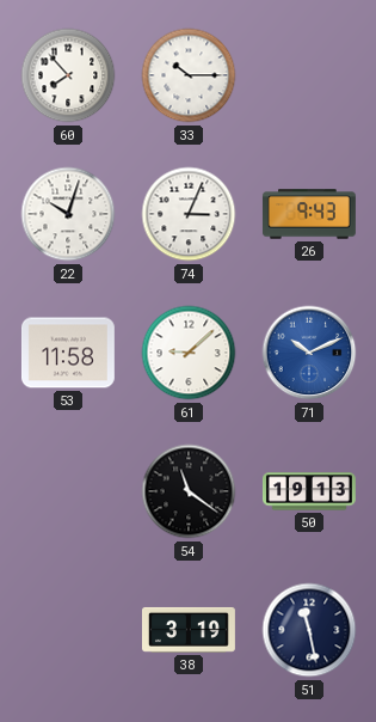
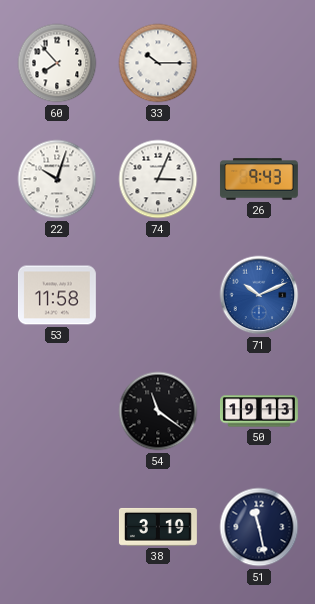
61: 9:08 -> none (189, 353)
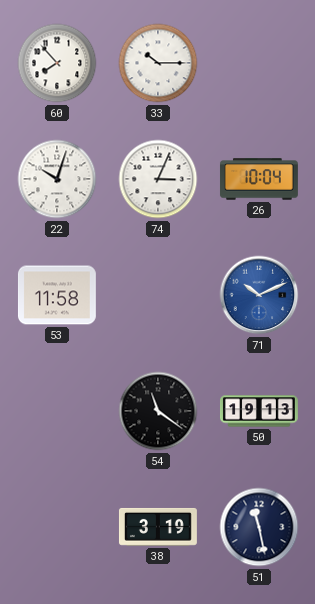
26: 9:43 -> 10:04 (259, 179)
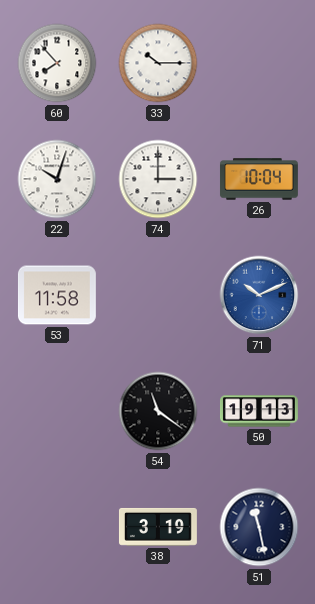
74: 3:04 -> 3:00 (158, 179)
